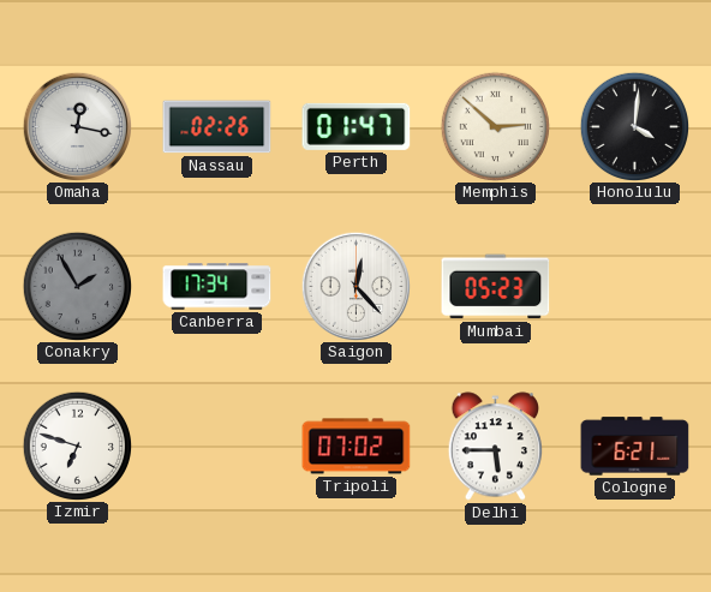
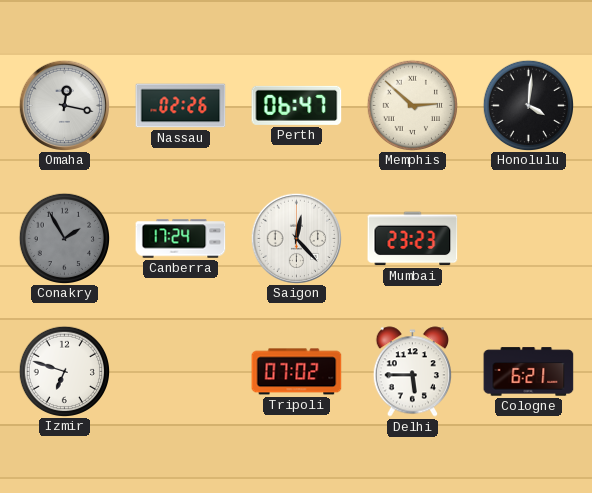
Perth: 01:47 -> 06:47 (297, 105)
Canberra: 17:34 -> 17:24 (181, 239)
Mumbai: 05:23 -> 23:23 (413, 239)
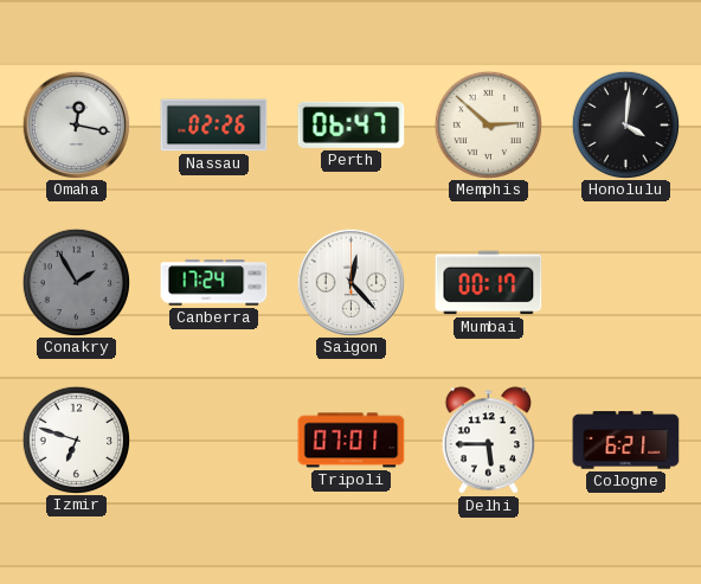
Mumbai: 23:23 -> 00:17 (489, 283)
Tripoli: 07:02 -> 07:01 (352, 441)
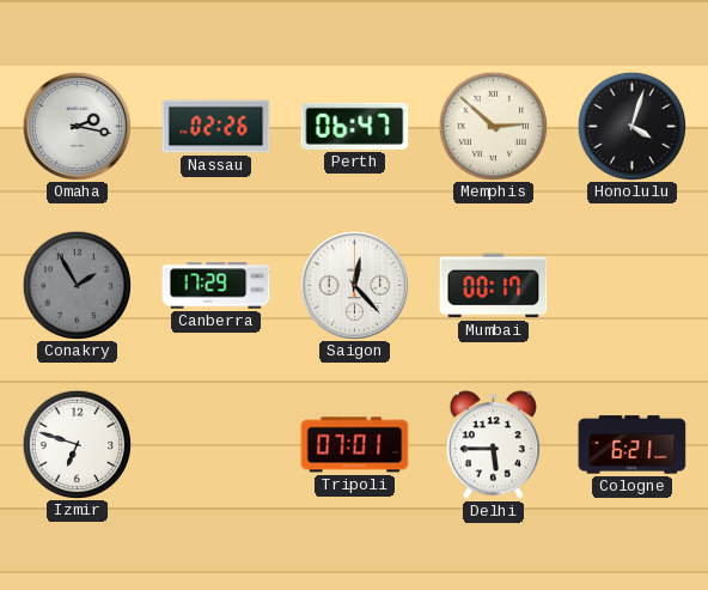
Omaha: 12:17 -> 2:17 (77, 126)
Honolulu: 4:01 -> 4:03 (631, 126)
Canberra: 17:24 -> 17:29 (216, 286)
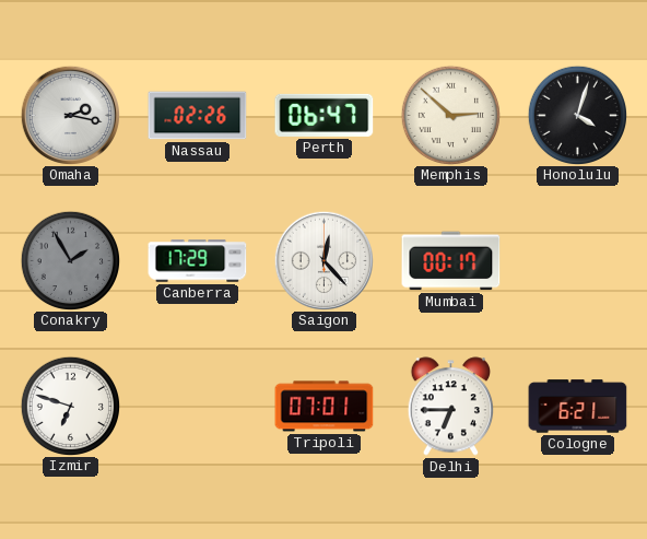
Delhi: 5:45 -> 6:45 (450, 407)
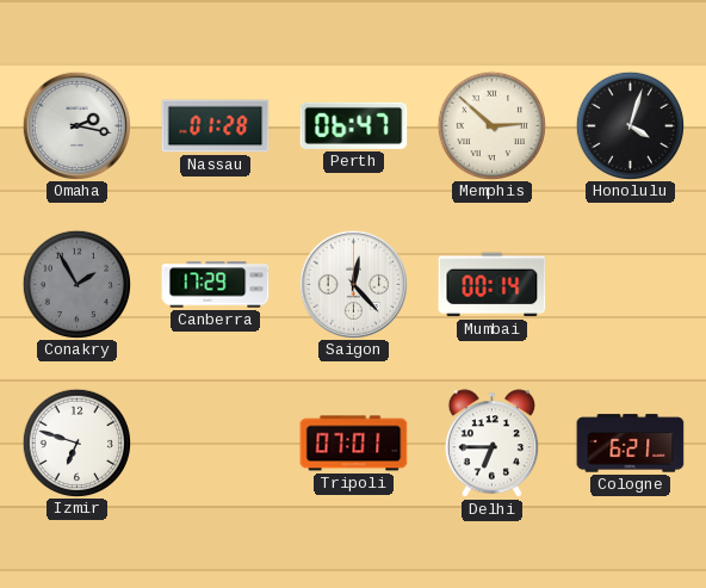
Nassau: 02:26 -> 01:28 (216, 126)
Mumbai: 00:17 -> 00:14 (493, 285)
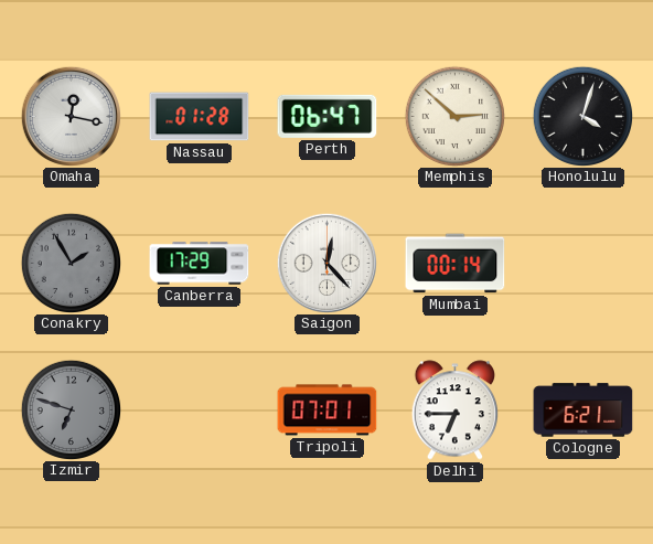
Omaha: 2:17 -> 12:17 (71, 116)
Izmir dial: white -> grey (71, 409)
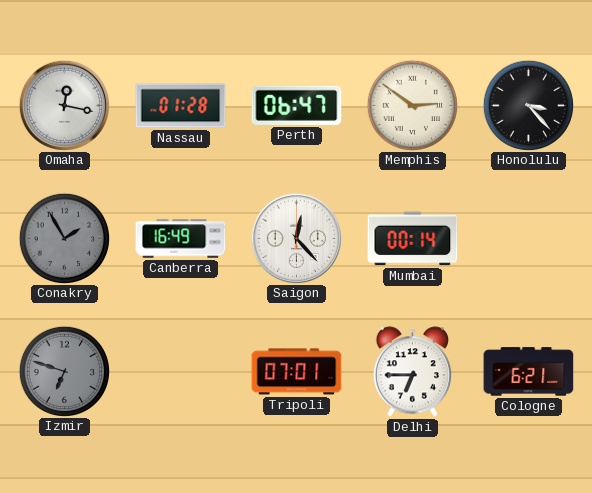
Memphis: 2:52 -> 2:51 (412, 105)
Honolulu: 4:03 -> 3:23 (528, 105)
Canberra: 17:29 -> 16:49 (181, 239)
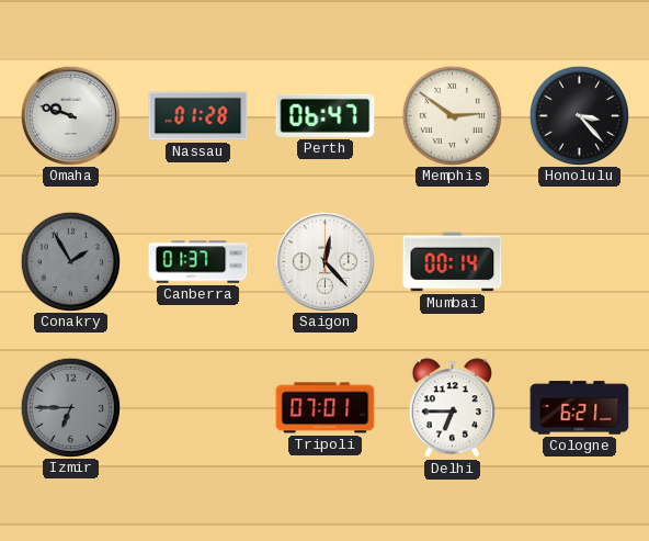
Omaha: 12:17 -> 9:48 (70, 115)
Canberra: 16:49 -> 01:37 (198, 262)
Izmir: 6:48 -> 6:45 (70, 407)
